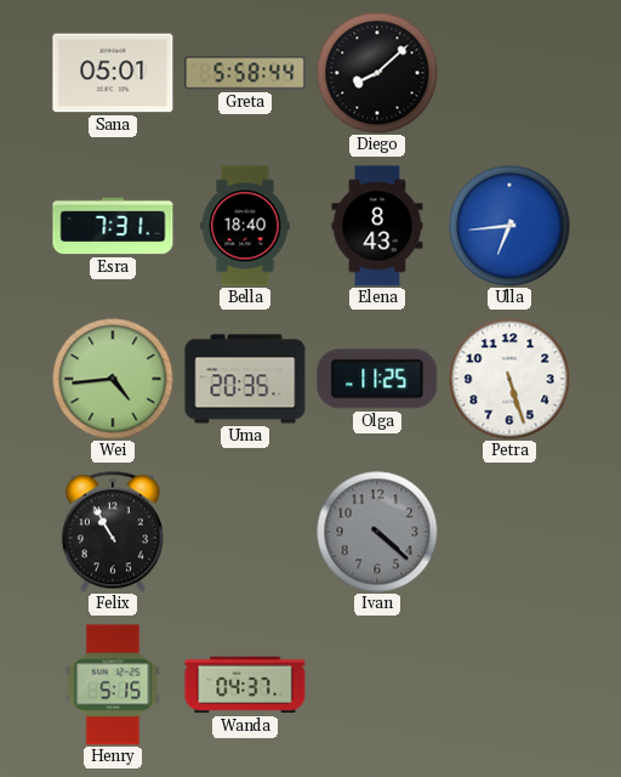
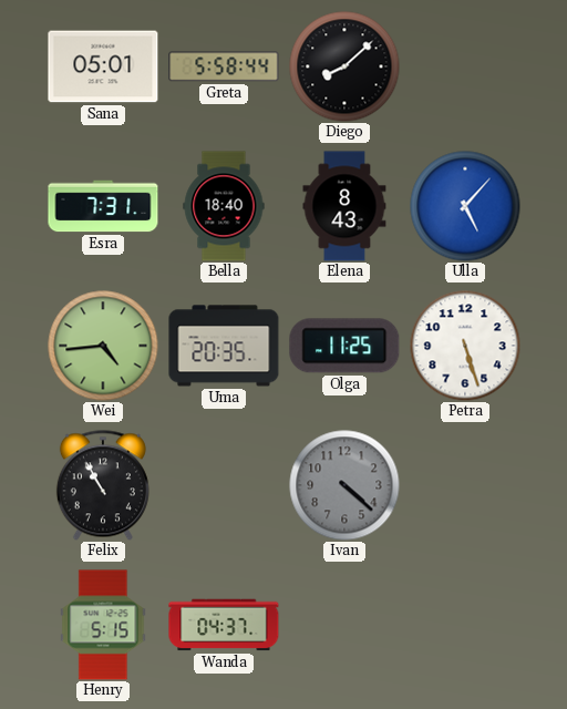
Ulla: 6:44 -> 5:07 (465, 206)
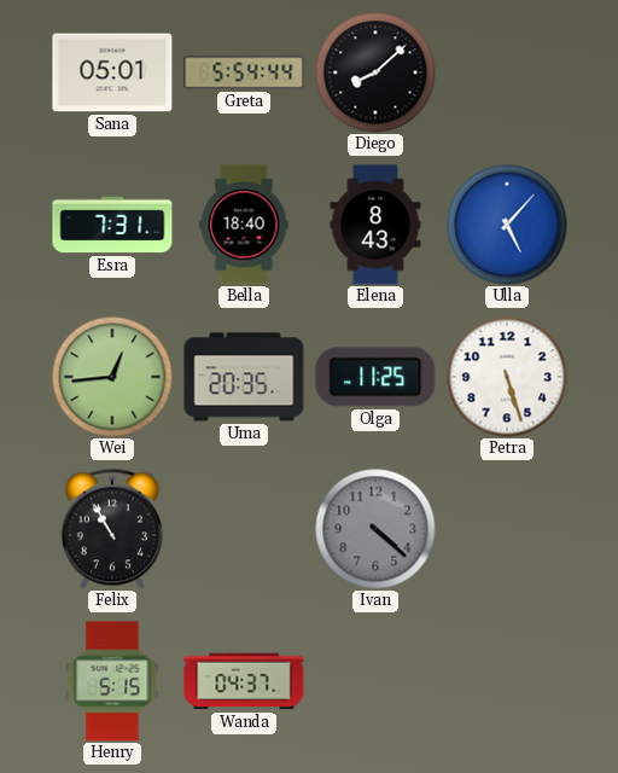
Greta: 5:58 -> 5:54 (244, 72)
Wei: 4:44 -> 12:44 (112, 377)
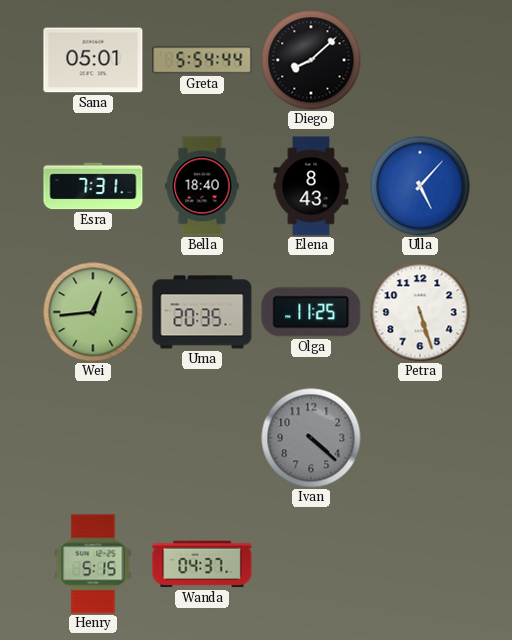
Felix: 10:55 -> none (112, 529)
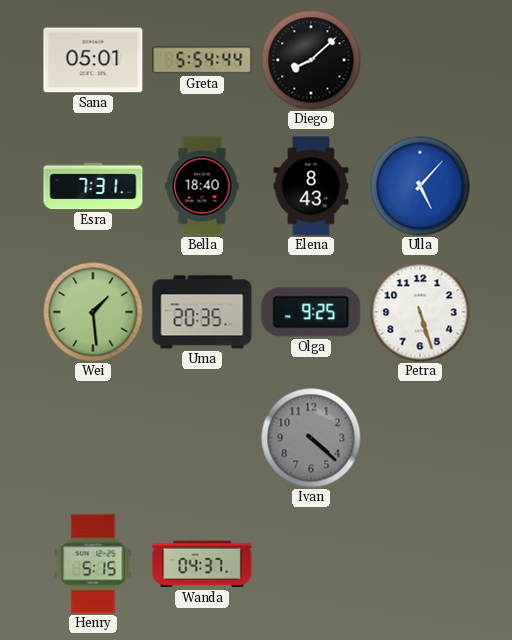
Wei: 12:44 -> 1:29 (93, 312)
Olga: 11:25 -> 9:25 (311, 312)
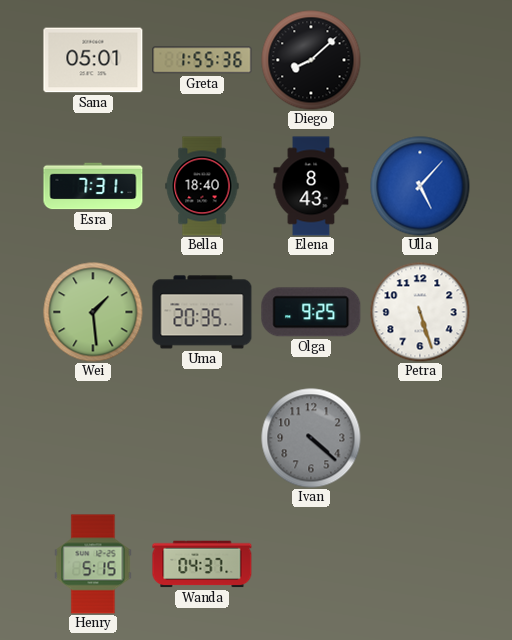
Greta: 5:54 -> 1:55 (202, 60)
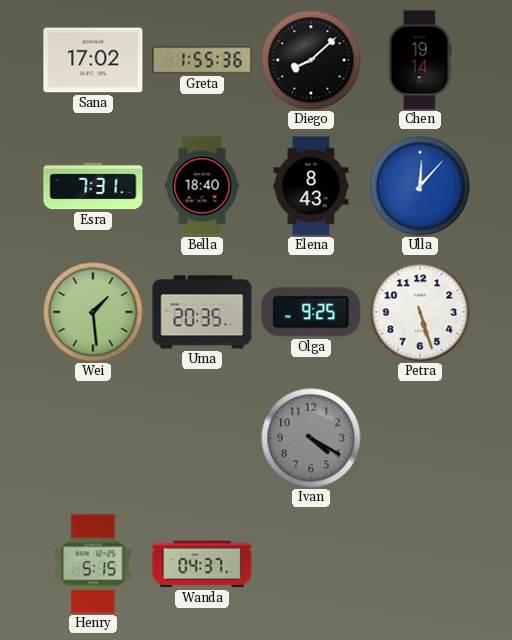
Sana: 05:01 -> 17:02 (93, 60)
Chen: none -> 19:14 (420, 60)
Ulla: 5:07 -> 12:07 (420, 186)
Ivan: 4:22 -> 4:20 (311, 438)
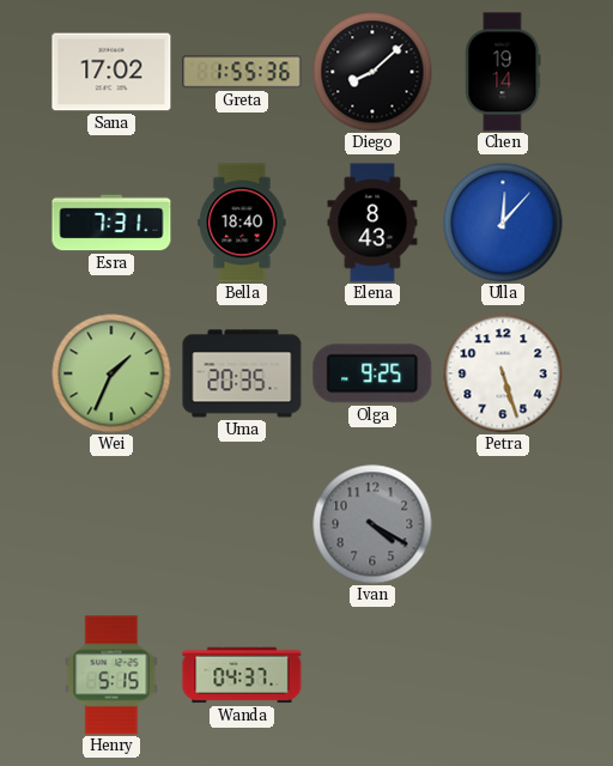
Wei: 1:29 -> 1:34 (111, 373)
